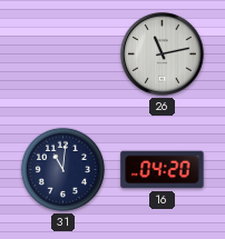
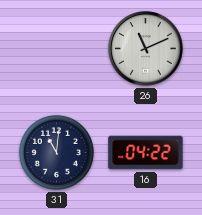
26: 11:13 -> 11:11 (146, 49)
16: 04:20 -> 04:22 (146, 153)
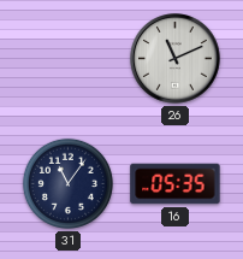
31: 11:01 -> 11:06 (67, 183)
16: 04:22 -> 05:35 (176, 184)
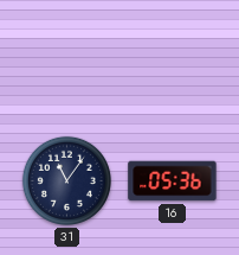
26: 11:11 -> none (176, 59)
16: 05:35 -> 05:36 (173, 181)
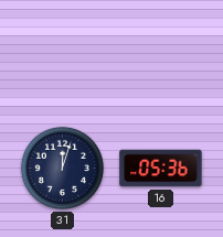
31: 11:06 -> 12:03 (62, 168)
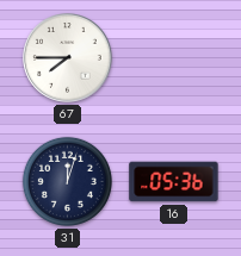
67: none -> 7:45 (68, 58)
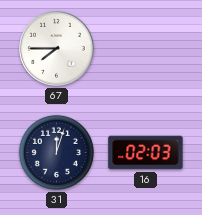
16: 05:36 -> 02:03 (146, 153)
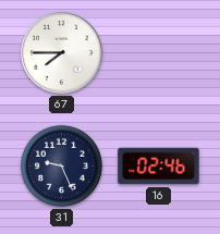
31: 12:03 -> 9:26 (61, 165)
16: 02:03 -> 02:46 (159, 167)
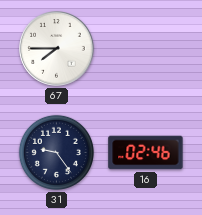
31: 9:26 -> 9:24 (56, 152)
